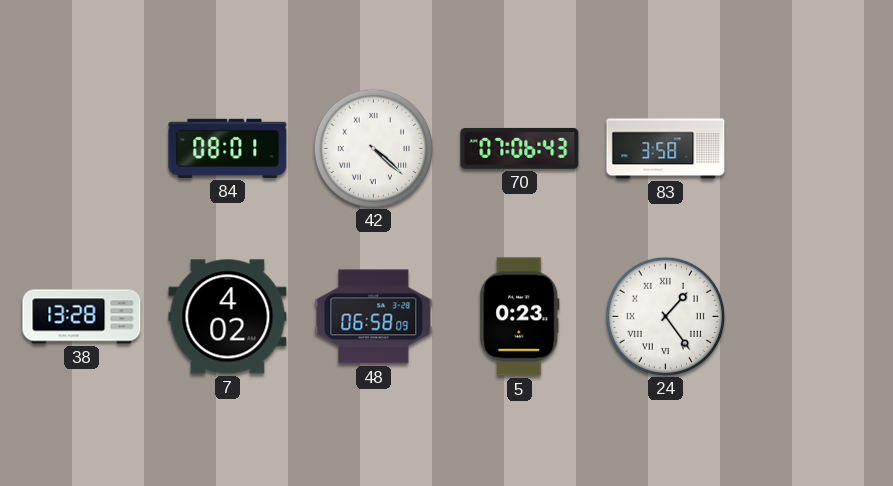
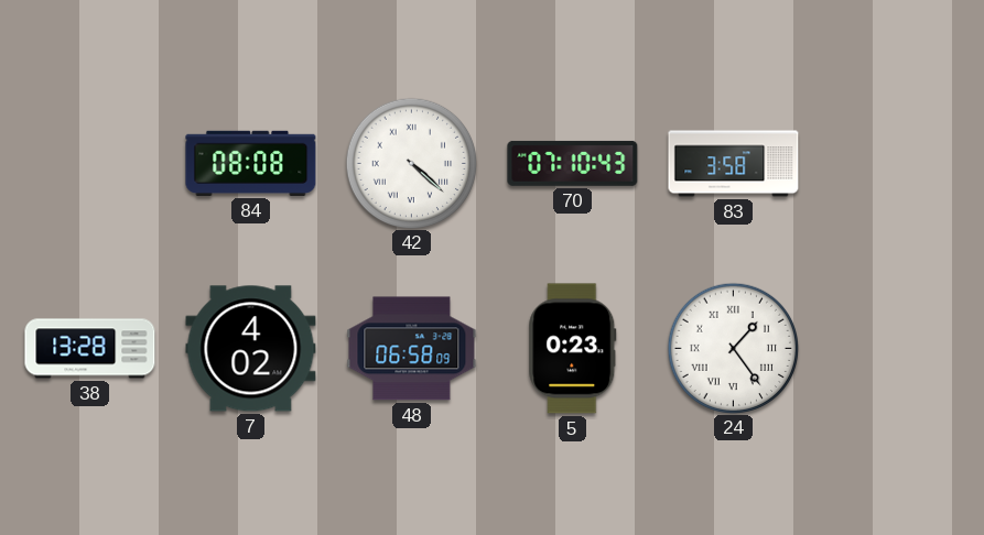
84: 08:01 -> 08:08 (251, 163)
70: 07:06 -> 07:10 (573, 163)
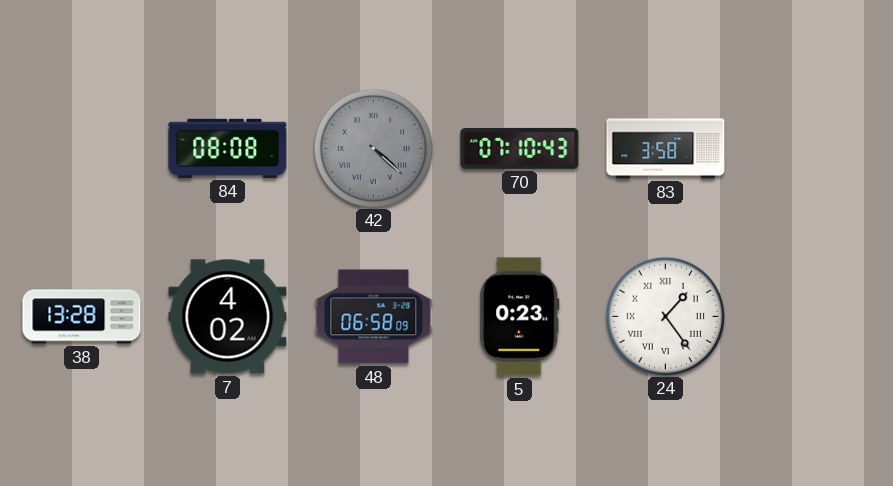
42 dial: white -> grey (373, 148)
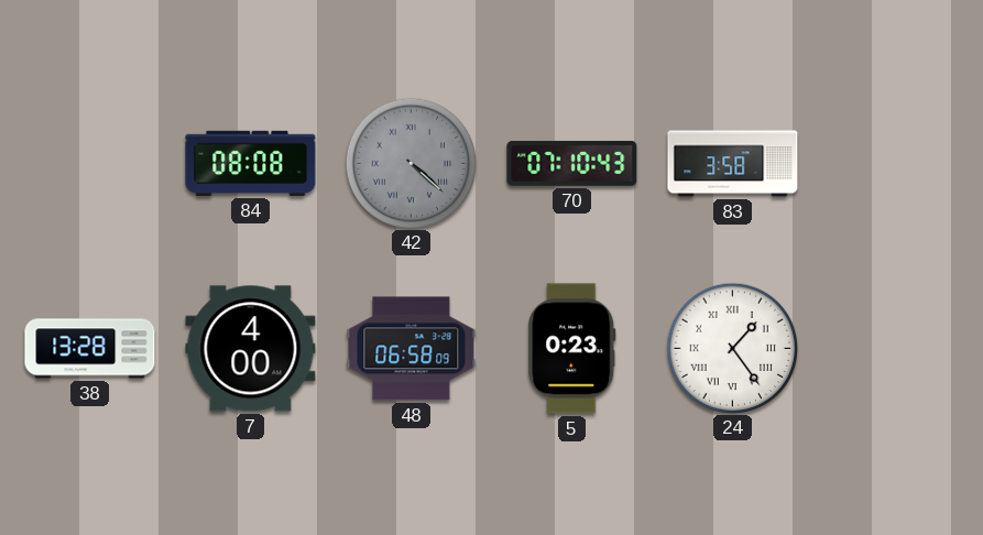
7: 4:02 -> 4:00 (251, 349)
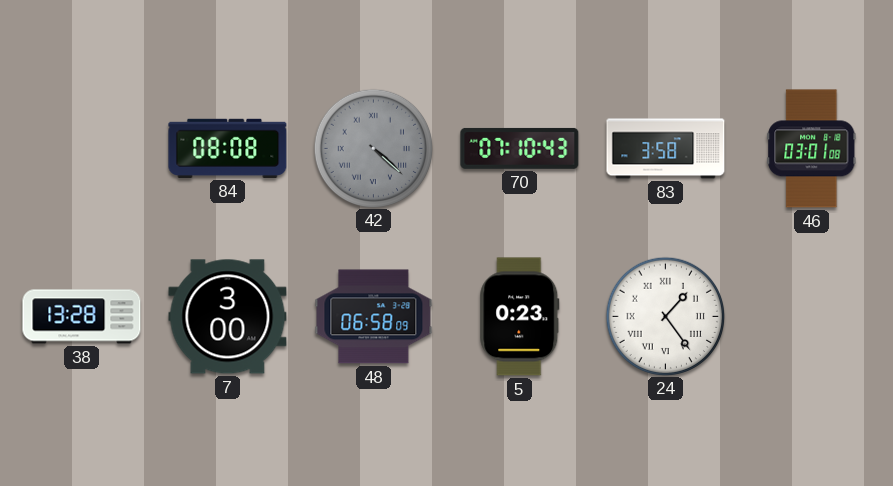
46: none -> 03:01 (812, 149)
7: 4:00 -> 3:00 (228, 317)
